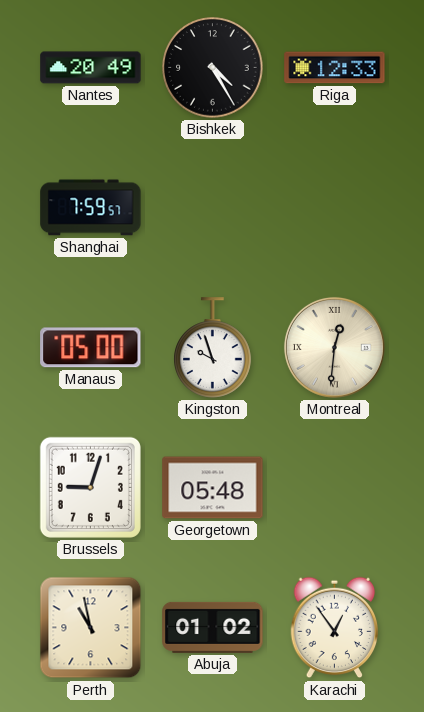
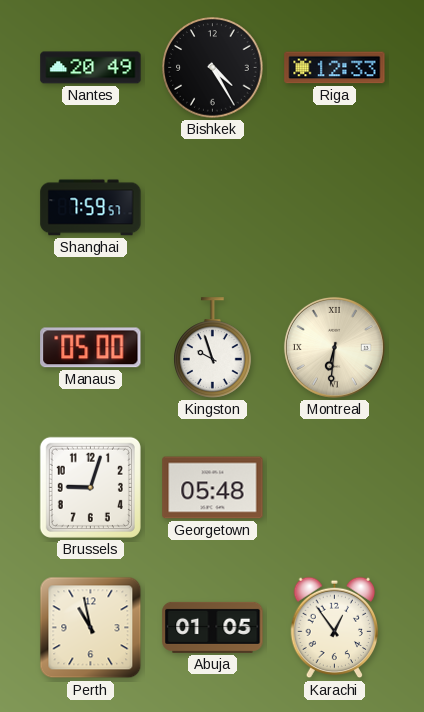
Montreal: 12:31 -> 6:31 (334, 347)
Abuja: 01:02 -> 01:05 (213, 627)
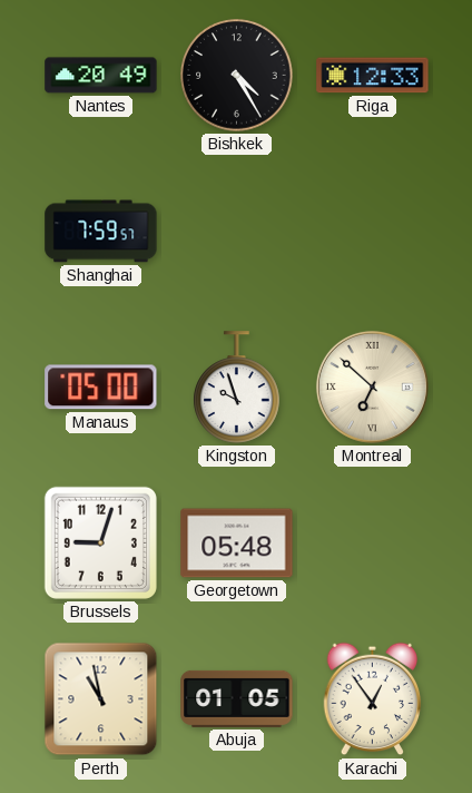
Montreal: 6:31 -> 6:52 (372, 386)
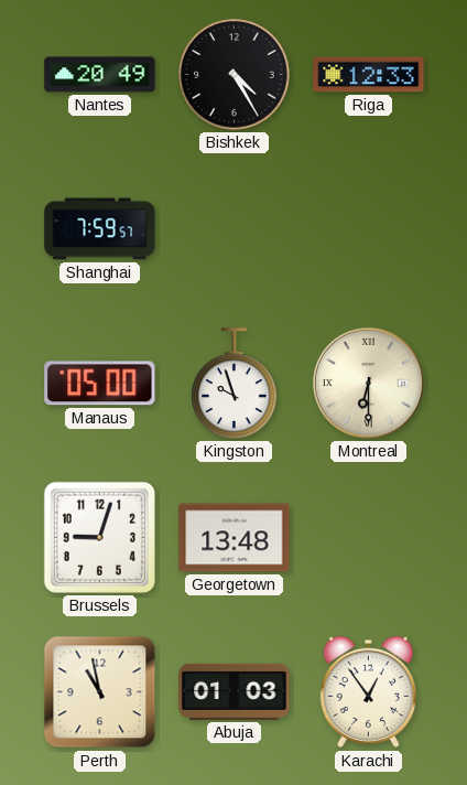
Montreal: 6:52 -> 6:30 (368, 383)
Georgetown: 05:48 -> 13:48 (235, 538)
Abuja: 01:05 -> 01:03 (235, 691)
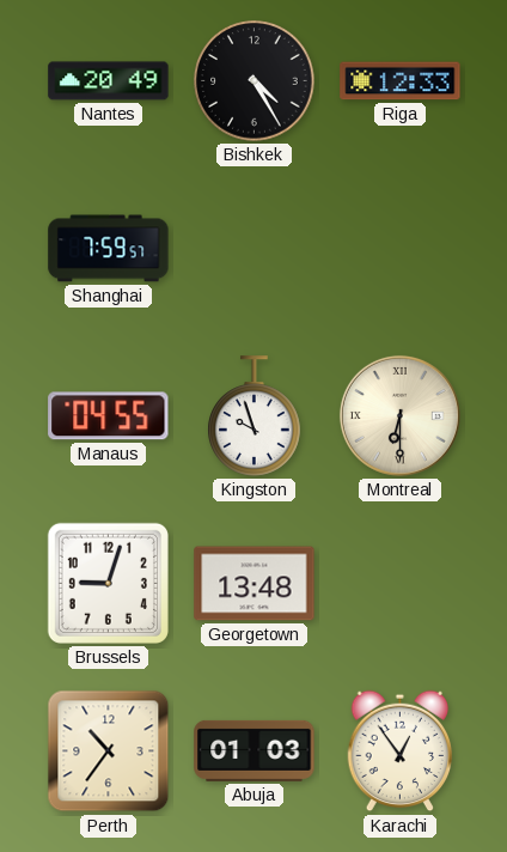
Manaus: 05:00 -> 04:55 (109, 416)
Perth: 10:58 -> 10:36 (109, 751)
